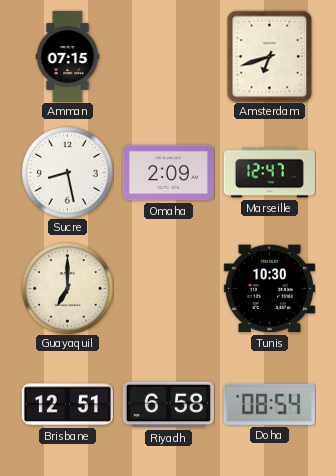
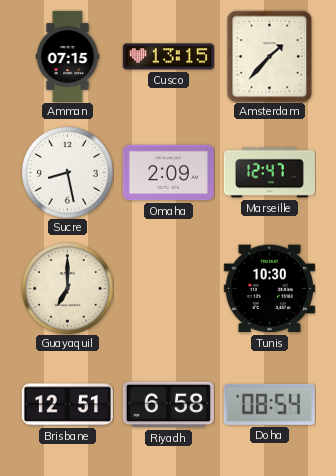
Cusco: none -> 13:15 (168, 57)
Amsterdam: 6:42 -> 1:37 (270, 56)
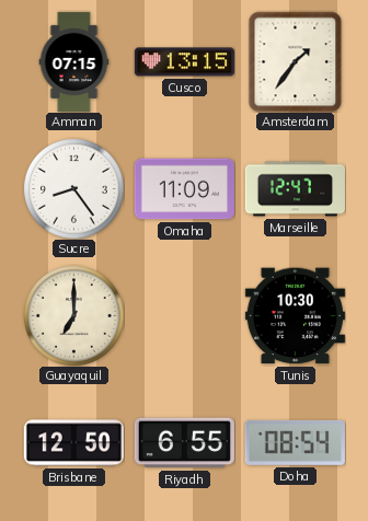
Amsterdam: 1:37 -> 1:36 (296, 61)
Sucre: 8:28 -> 8:24 (74, 189)
Omaha: 2:09 -> 11:09 (184, 189)
Brisbane: 12:51 -> 12:50 (73, 443)
Riyadh: 6:58 -> 6:55 (184, 443)
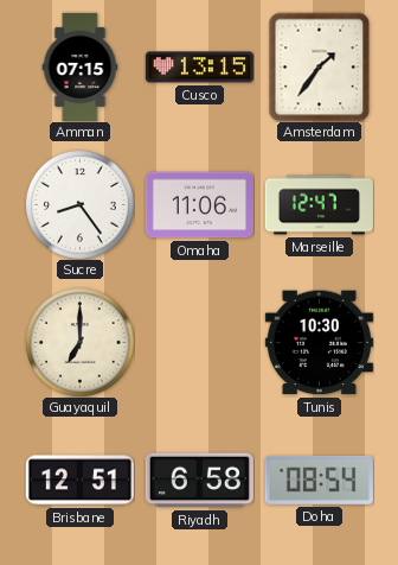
Omaha: 11:09 -> 11:06 (199, 205)
Brisbane: 12:50 -> 12:51 (79, 481)
Riyadh: 6:55 -> 6:58 (199, 481)
